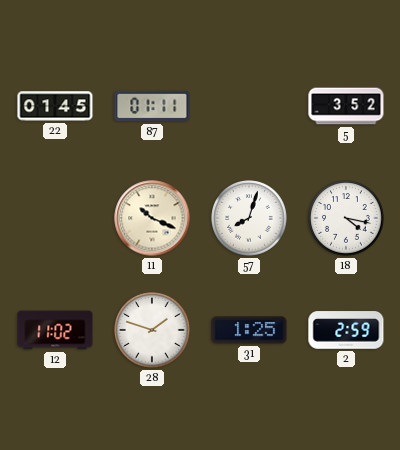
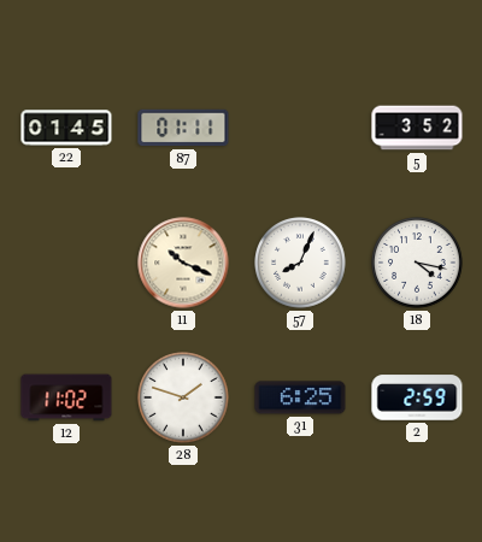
57: 8:03 -> 8:04 (300, 263)
31: 1:25 -> 6:25 (300, 397)
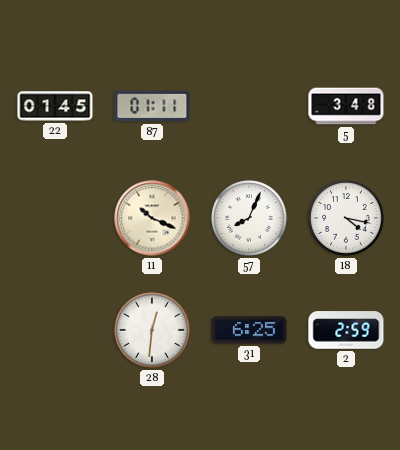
5: 3:52 -> 3:48 (346, 106)
12: 11:02 -> none (66, 397)
28: 1:48 -> 12:31 (152, 330)
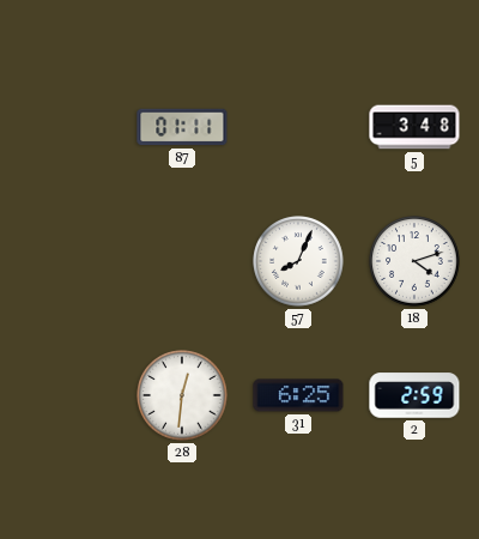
22: 01:45 -> none (55, 106)
11: 10:19 -> none (152, 218)
18: 4:17 -> 4:12 (414, 261)
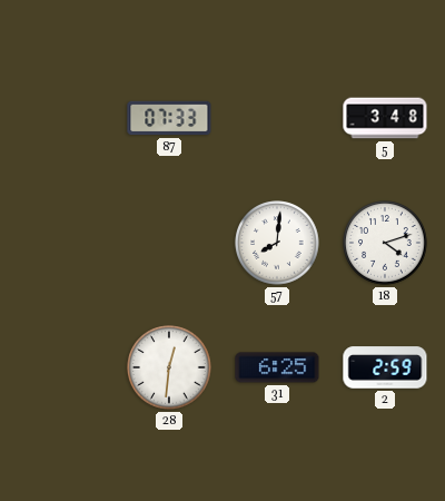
87: 01:11 -> 07:33 (169, 118)
57: 8:04 -> 8:01 (277, 243)
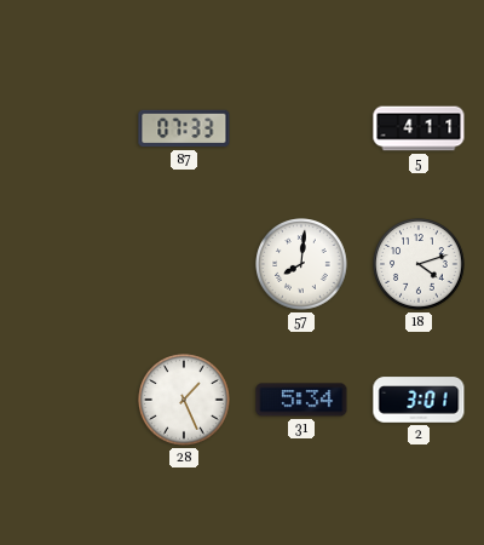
5: 3:48 -> 4:11 (419, 128)
28: 12:31 -> 1:26 (184, 400)
31: 6:25 -> 5:34 (301, 400)
2: 2:59 -> 3:01 (419, 400)
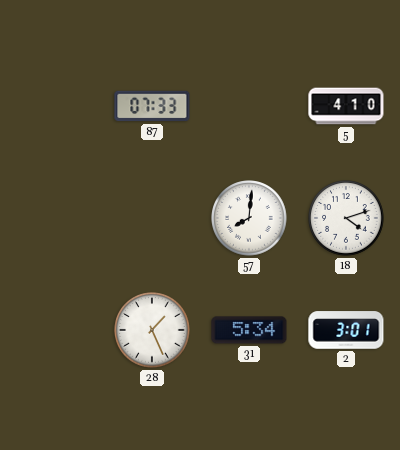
5: 4:11 -> 4:10 (346, 106)
